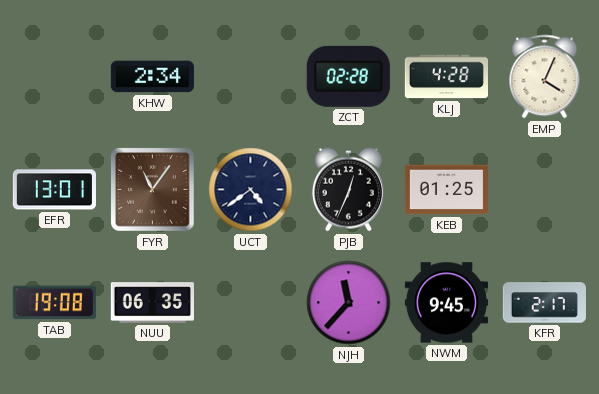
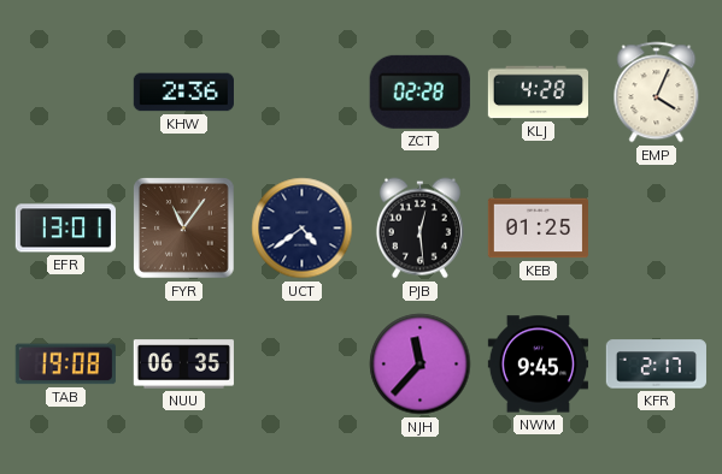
KHW: 2:34 -> 2:36 (183, 93)
PJB: 12:34 -> 12:29 (419, 229)
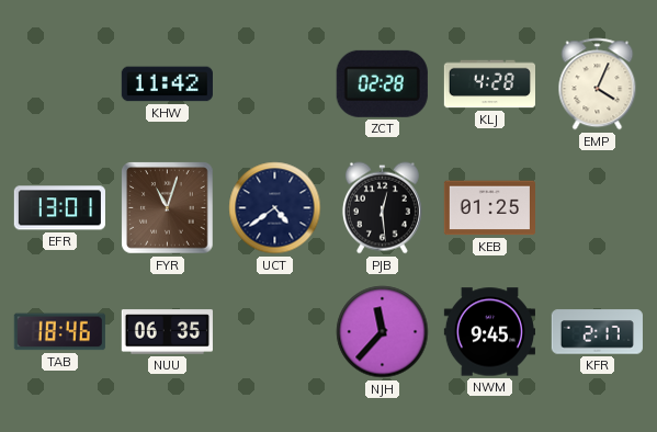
KHW: 2:36 -> 11:42 (167, 84)
FYR: 11:06 -> 11:03 (168, 208)
TAB: 19:08 -> 18:46 (59, 332)
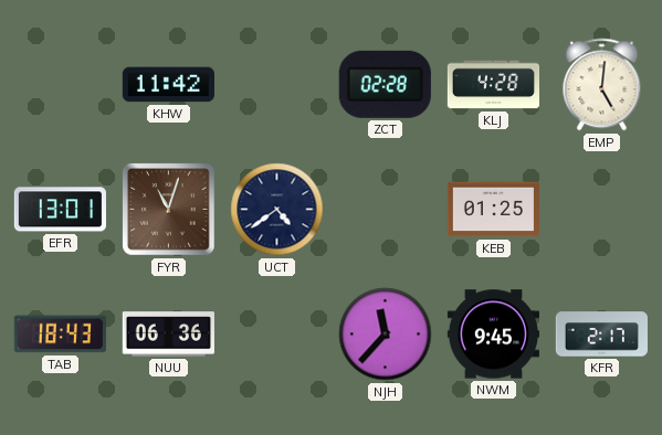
EMP: 4:04 -> 5:01 (602, 85)
PJB: 12:29 -> none (382, 208)
TAB: 18:46 -> 18:43 (60, 335)
NUU: 06:35 -> 06:36 (168, 335)
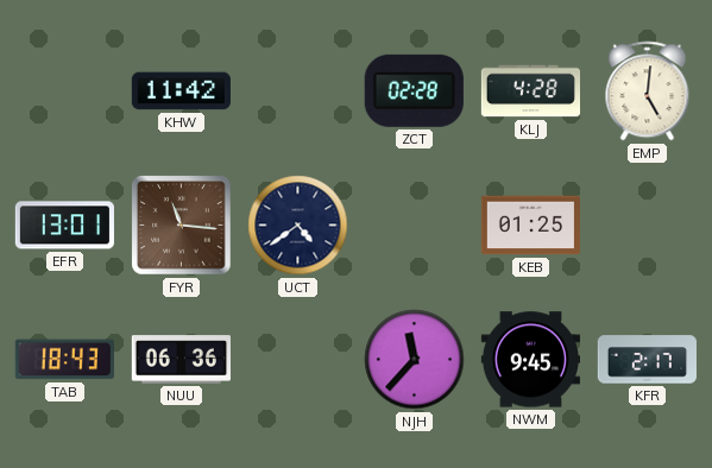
FYR: 11:03 -> 11:16 (182, 226)
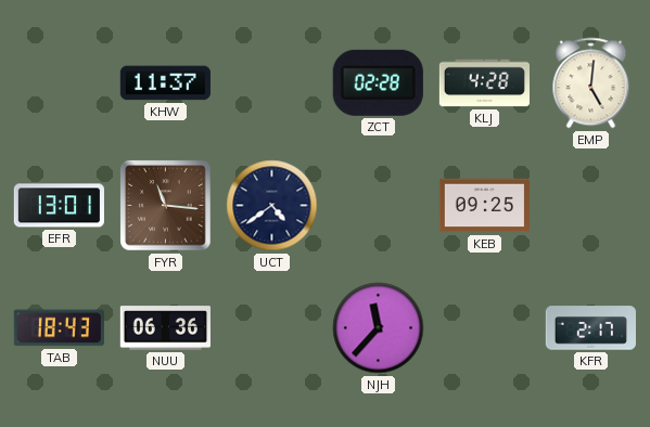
KHW: 11:42 -> 11:37 (165, 83)
KEB: 01:25 -> 09:25 (484, 206)
NWM: 9:45 -> none (530, 360)
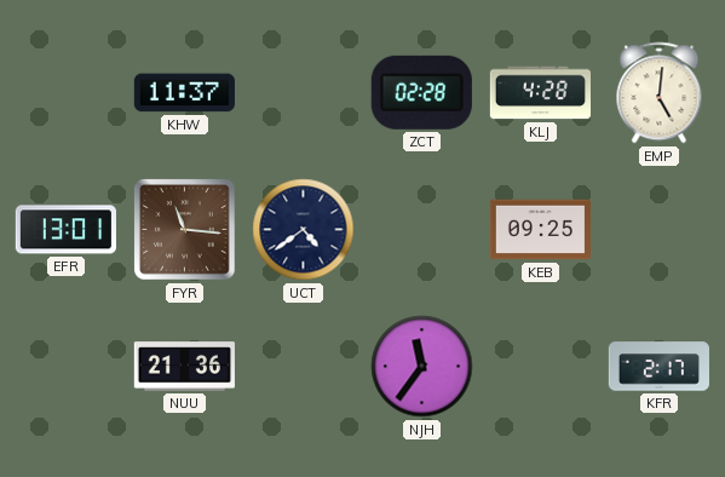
TAB: 18:43 -> none (59, 328)
NUU: 06:36 -> 21:36 (184, 367)
NJH: 11:37 -> 11:36 (422, 367)
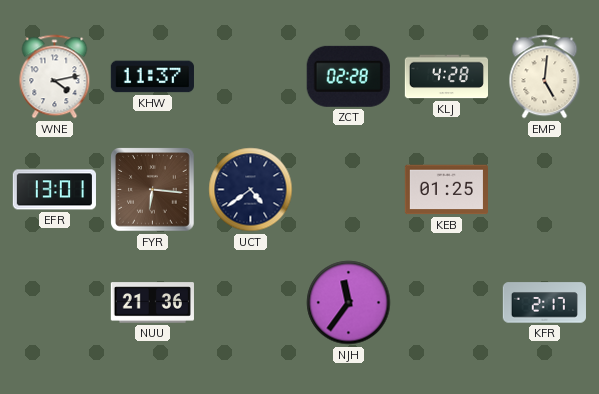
WNE: none -> 4:13 (55, 77)
FYR: 11:16 -> 6:16 (153, 190)
KEB: 09:25 -> 01:25 (446, 190)
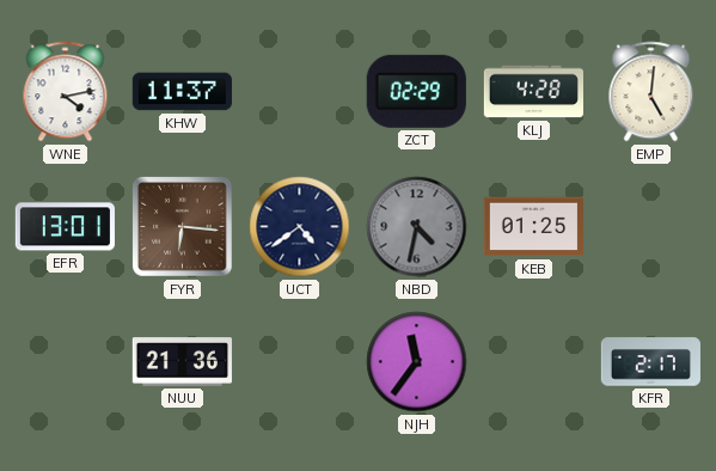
ZCT: 02:28 -> 02:29 (416, 91)
NBD: none -> 4:32 (417, 227)
